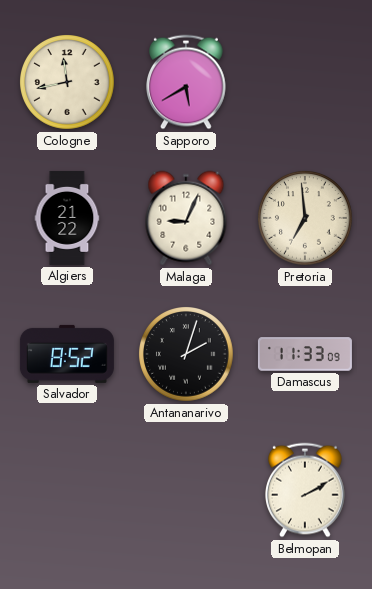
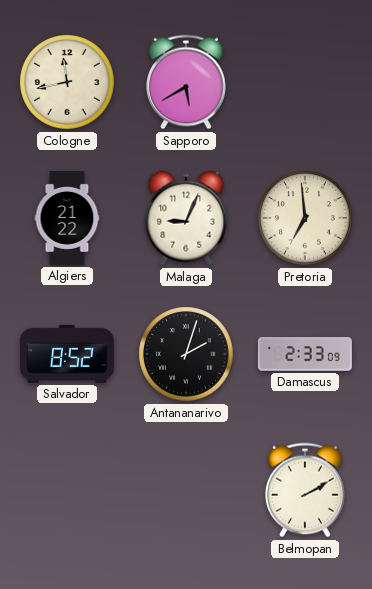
Damascus: 11:33 -> 2:33 (305, 354)
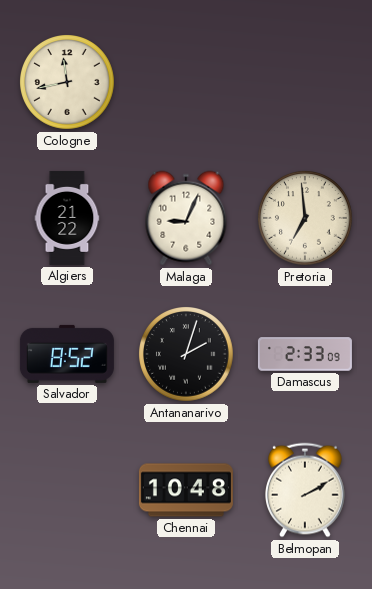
Sapporo: 5:40 -> none (187, 82)
Chennai: none -> 10:48 (186, 490)
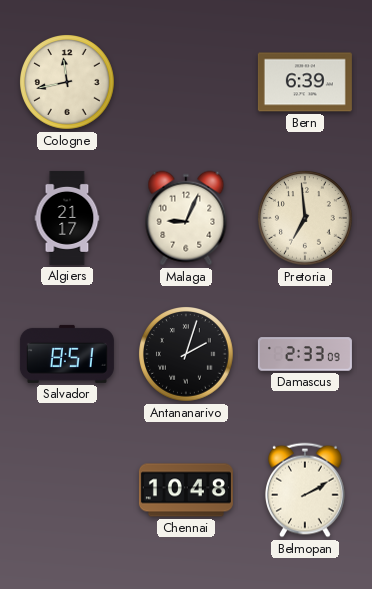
Bern: none -> 6:39 (305, 82)
Algiers: 21:22 -> 21:17 (67, 218)
Salvador: 8:52 -> 8:51 (67, 354)
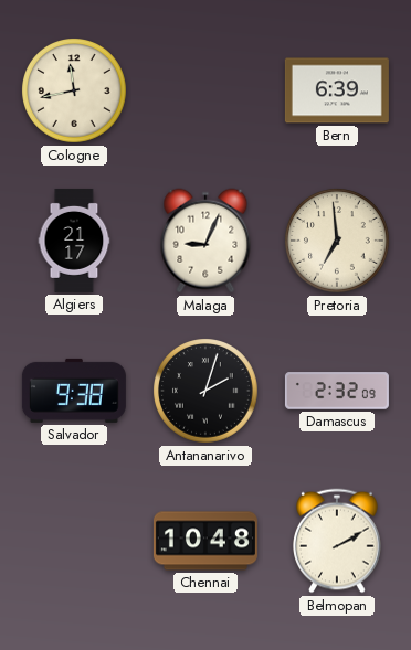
Salvador: 8:51 -> 9:38 (74, 391)
Damascus: 2:33 -> 2:32 (337, 391)
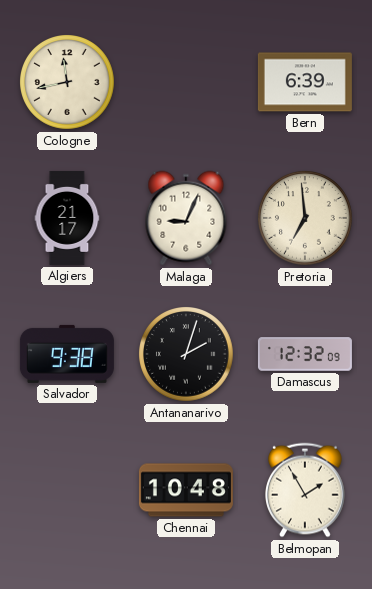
Damascus: 2:32 -> 12:32 (305, 354)
Belmopan: 2:10 -> 1:55 (306, 490)
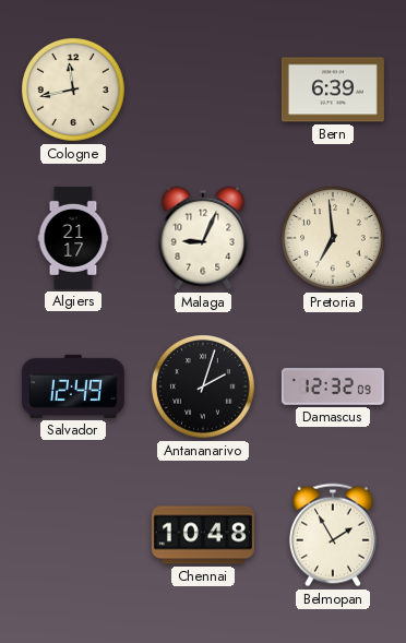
Salvador: 9:38 -> 12:49 (73, 386)
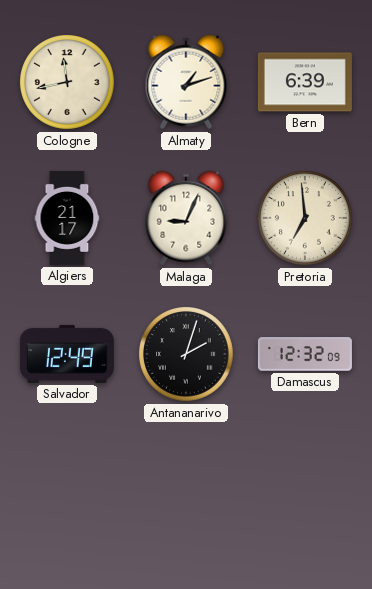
Almaty: none -> 1:12 (186, 82)
Chennai: 10:48 -> none (203, 535)
Belmopan: 1:55 -> none (334, 535)
